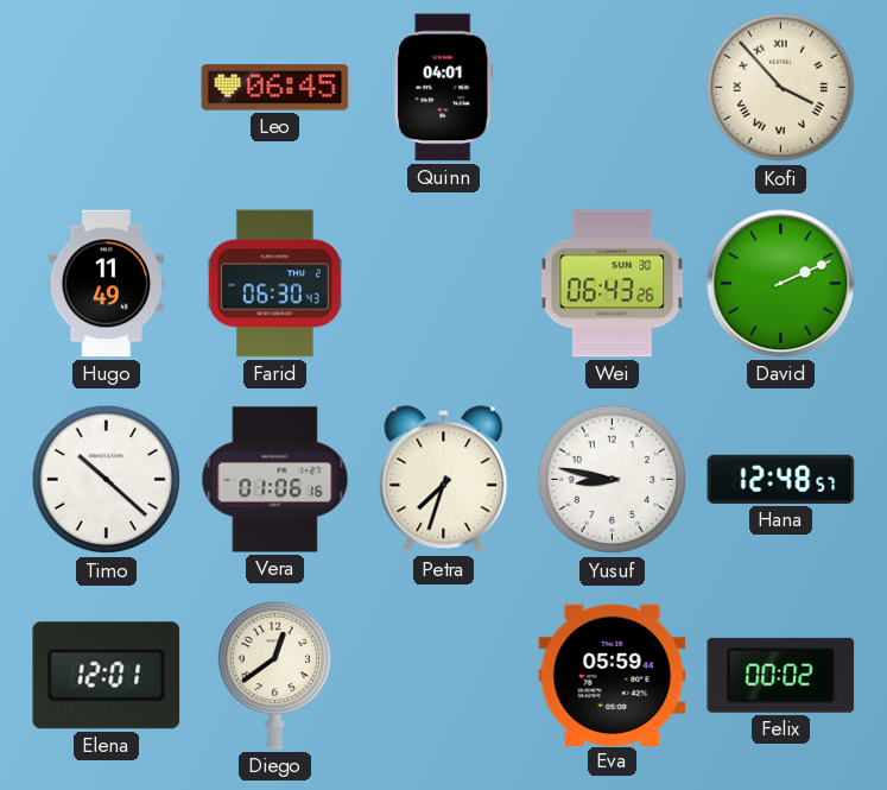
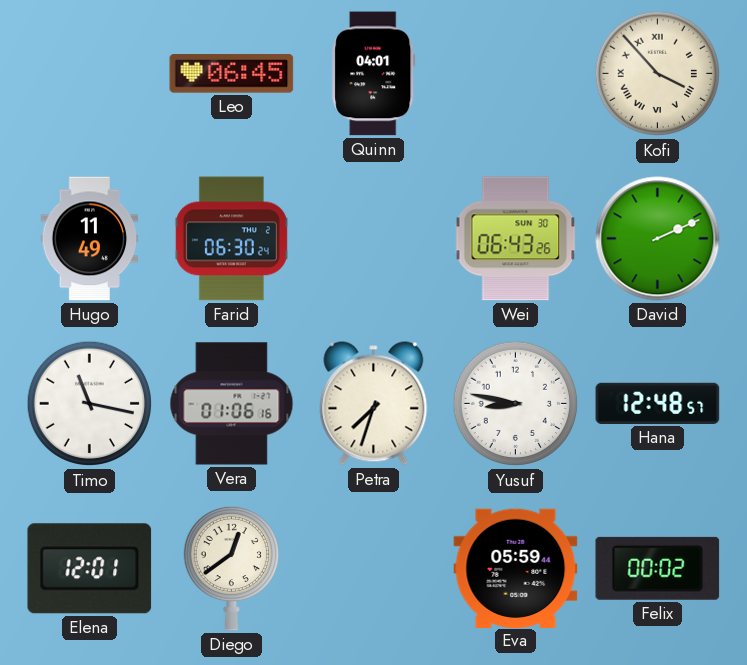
Farid: 06:30:43 -> 06:30:24 (231, 239)
Timo: 10:22 -> 11:17 (90, 404)
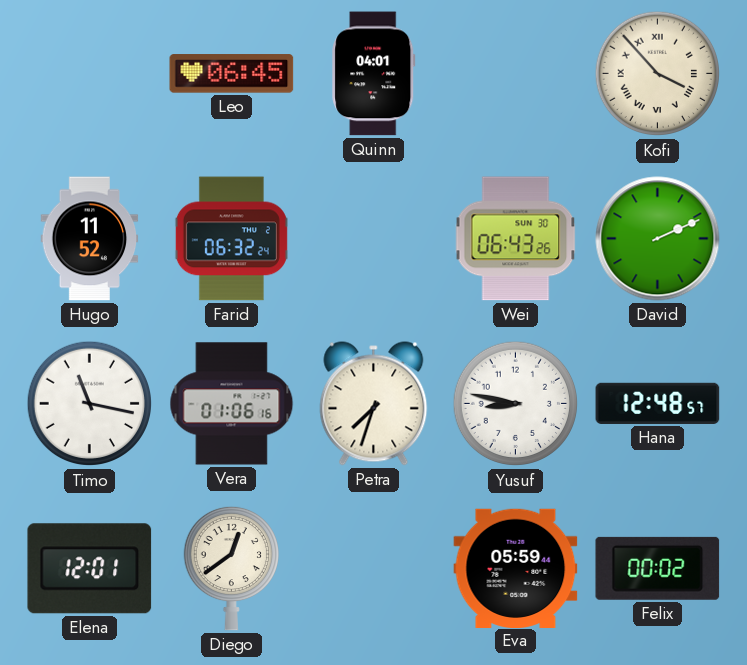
Hugo: 11:49 -> 11:52 (90, 239)
Farid: 06:30 -> 06:32 (231, 239)
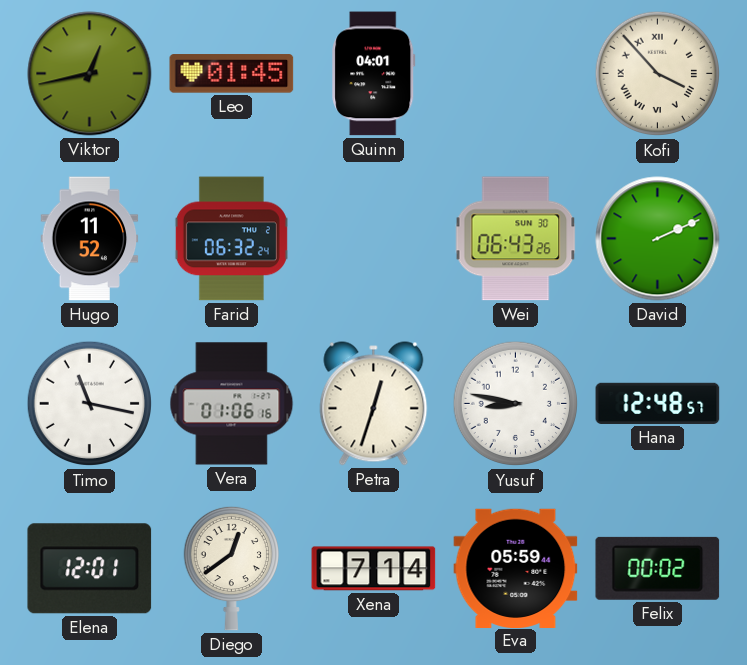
Viktor: none -> 12:43 (90, 74)
Leo: 06:45 -> 01:45 (232, 74)
Petra: 7:33 -> 12:33 (374, 404)
Xena: none -> 7:14 (374, 569)
